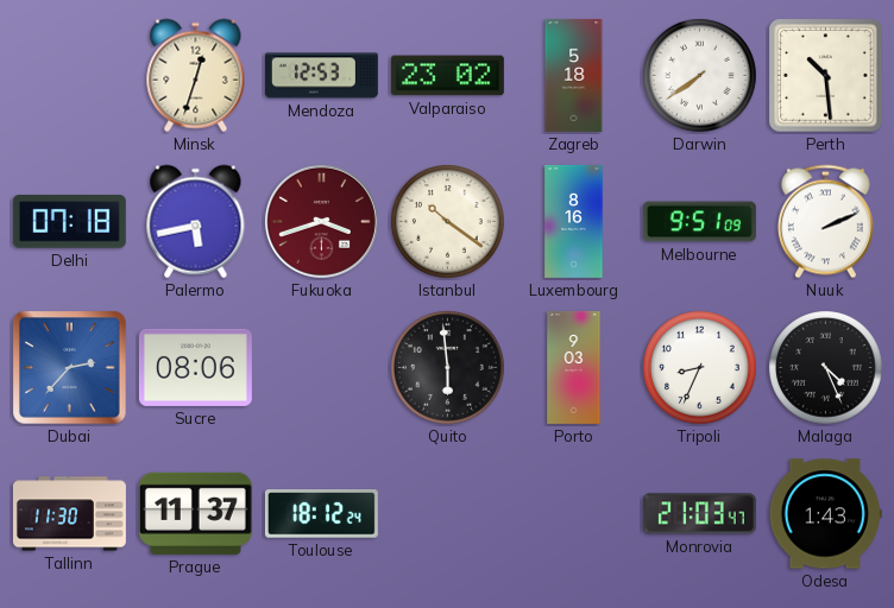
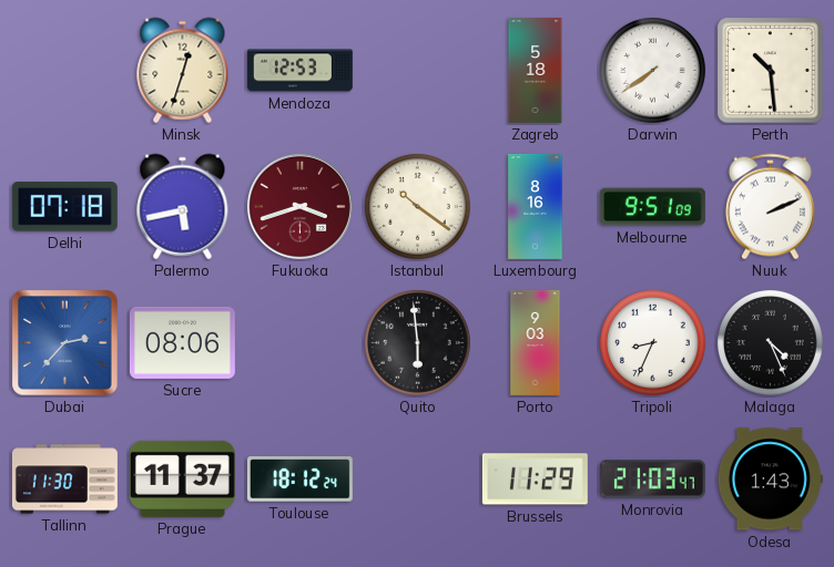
Valparaiso: 23:02 -> none (447, 76)
Brussels: none -> 11:29 (535, 480)
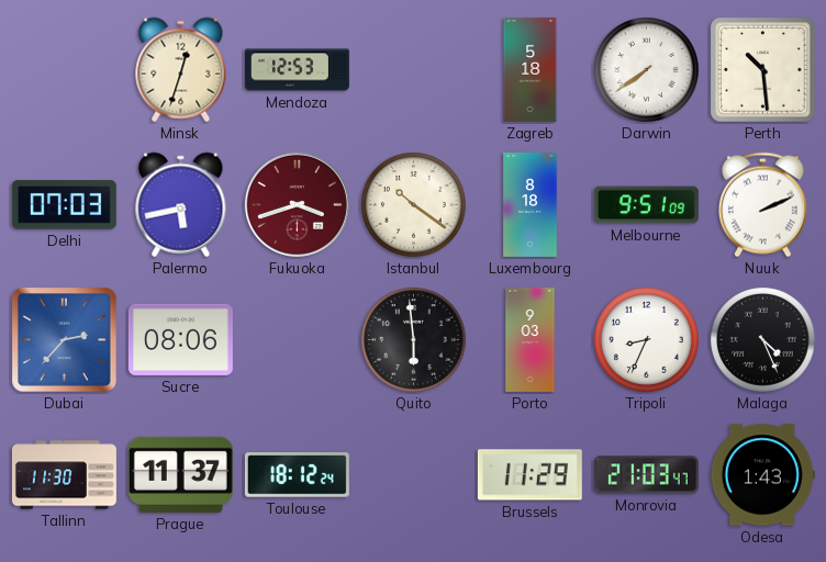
Delhi: 07:18 -> 07:03 (64, 205)
Luxembourg: 8:16 -> 8:18 (531, 204)
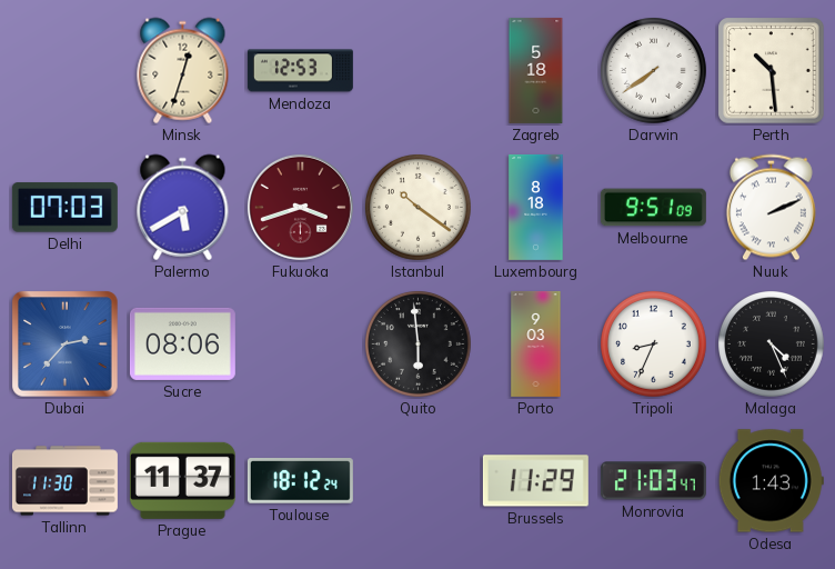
Palermo: 5:43 -> 5:40 (183, 208)
